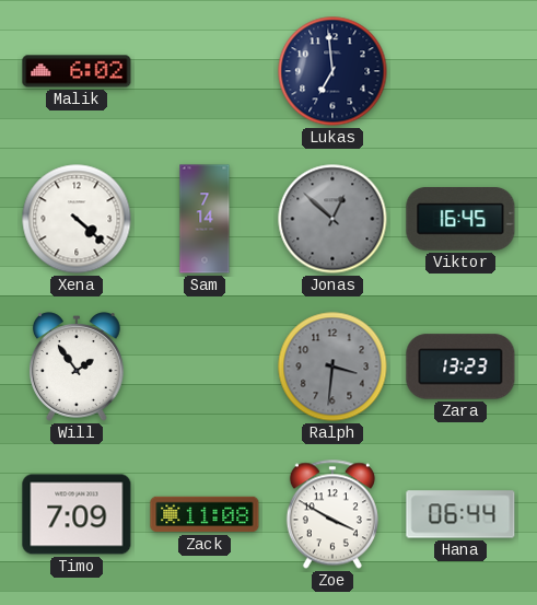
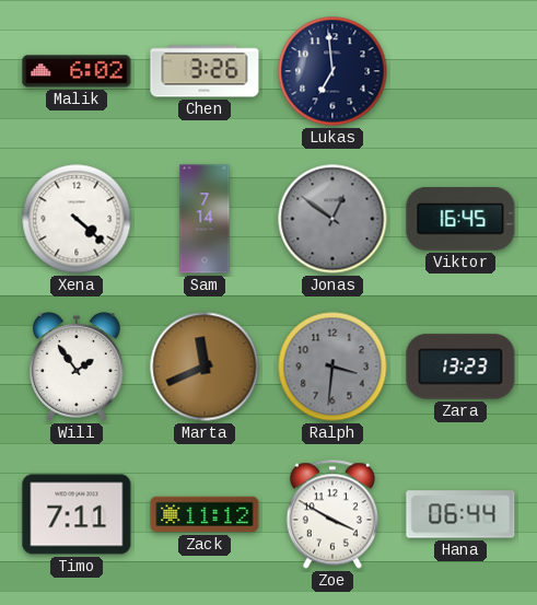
Chen: none -> 3:26 (205, 71)
Jonas: 12:52 -> 12:51 (332, 219)
Marta: none -> 11:41 (205, 367)
Timo: 7:09 -> 7:11 (77, 514)
Zack: 11:08 -> 11:12 (205, 514)
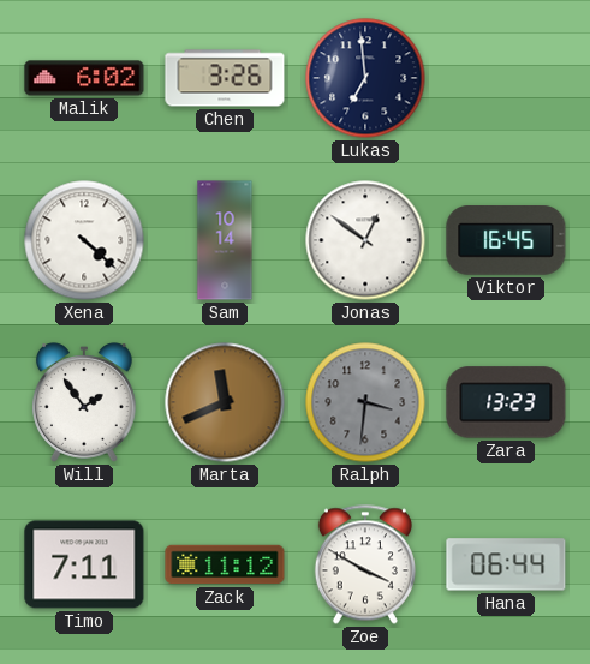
Sam: 7:14 -> 10:14 (225, 240)
Jonas dial: grey -> white (365, 240)
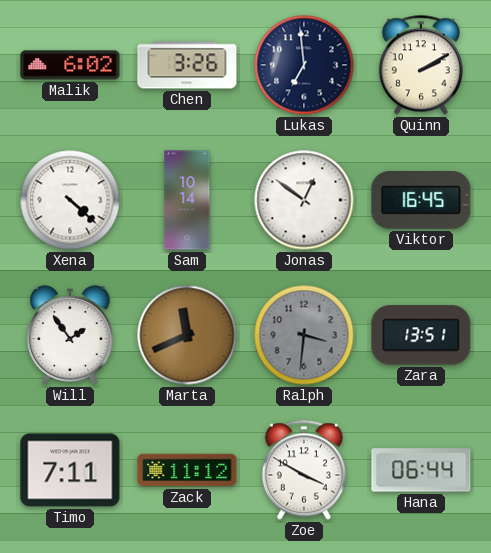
Quinn: none -> 2:10 (421, 65)
Zara: 13:23 -> 13:51 (421, 335)
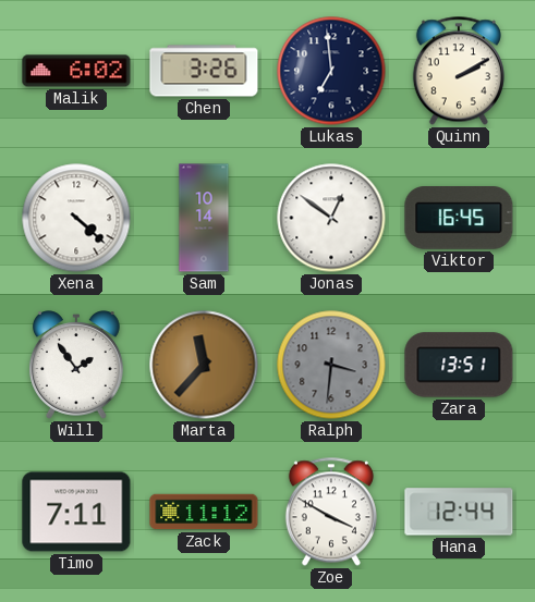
Marta: 11:41 -> 11:37 (204, 365)
Hana: 06:44 -> 12:44 (459, 512)
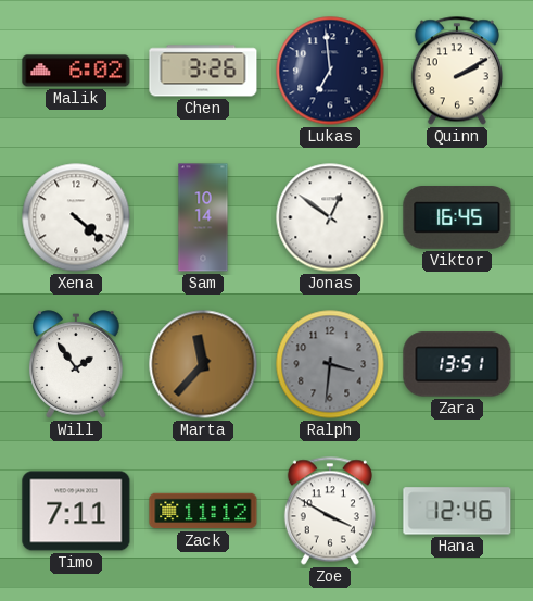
Hana: 12:44 -> 12:46 (457, 511)
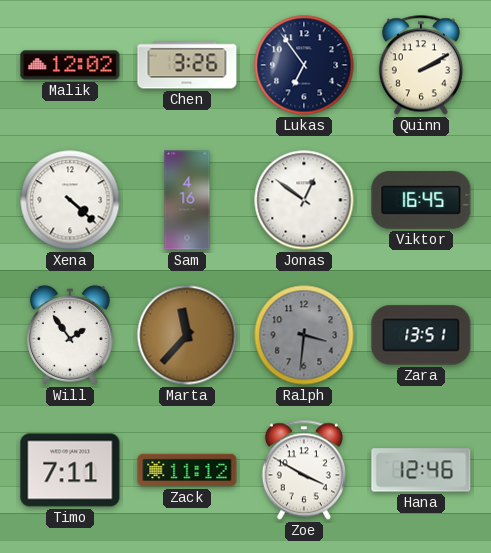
Malik: 6:02 -> 12:02 (70, 65)
Lukas: 6:59 -> 6:54 (304, 65)
Sam: 10:14 -> 4:16 (187, 200)
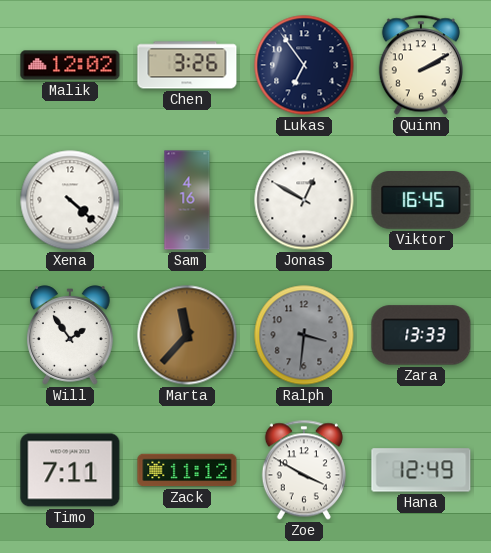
Jonas: 12:51 -> 12:50 (304, 200)
Zara: 13:51 -> 13:33 (421, 335)
Hana: 12:46 -> 12:49 (421, 470)
